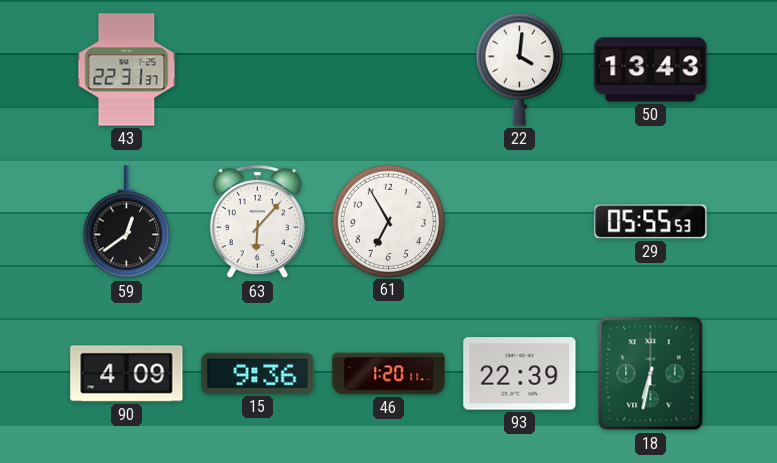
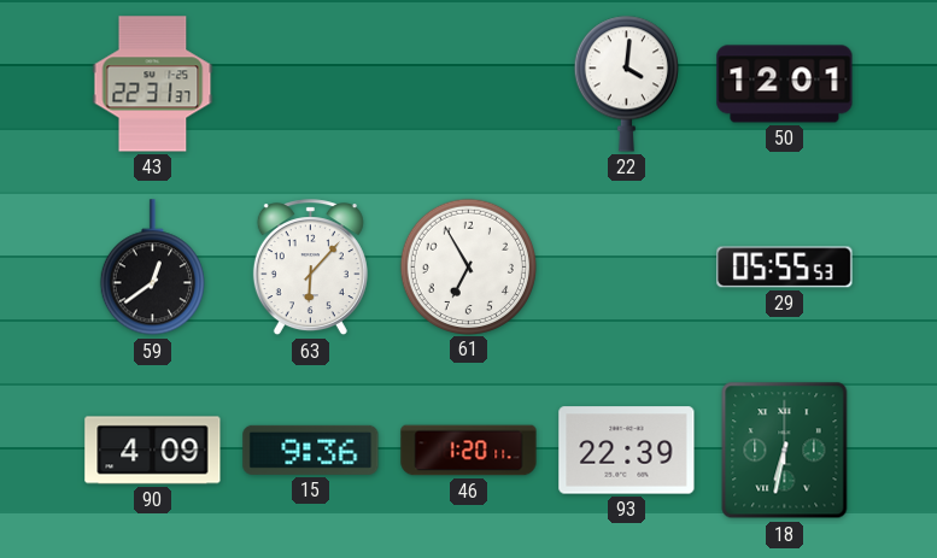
50: 13:43 -> 12:01 (785, 84)
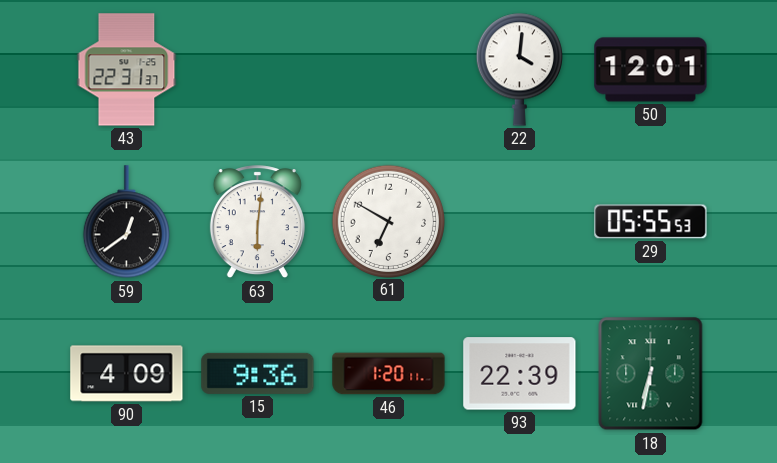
63: 6:07 -> 6:01 (257, 222)
61: 6:55 -> 6:50 (388, 221)
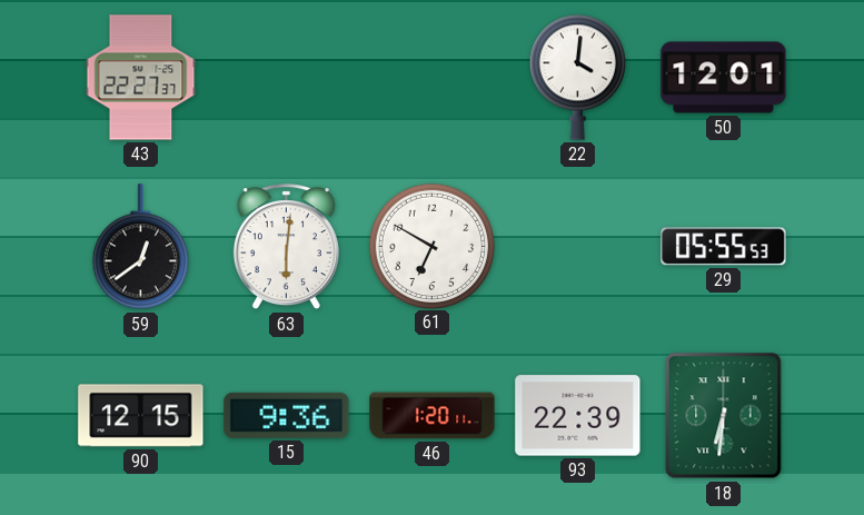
43: 22:31 -> 22:27 (141, 78)
90: 4:09 -> 12:15 (141, 416)
18: 6:32 -> 6:31 (724, 416)
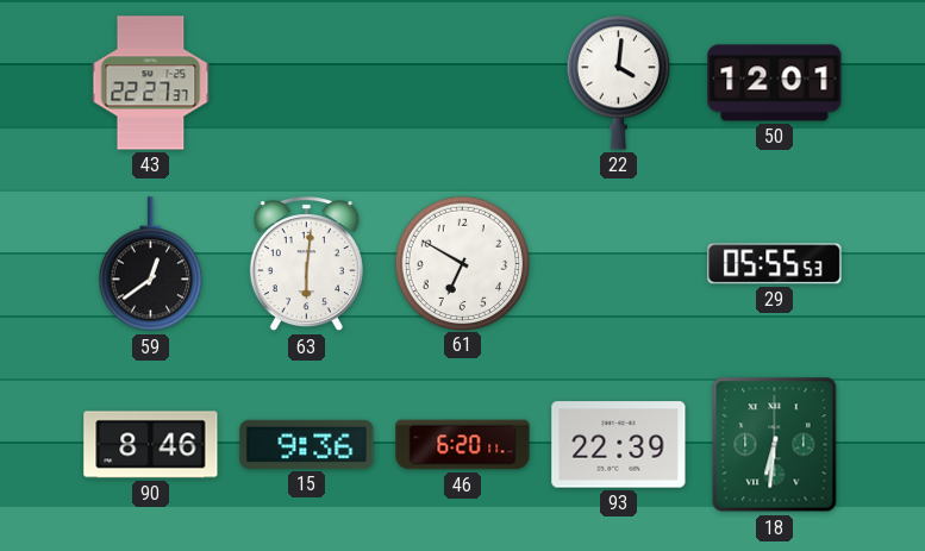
90: 12:15 -> 8:46 (151, 445)
46: 1:20 -> 6:20 (463, 445)
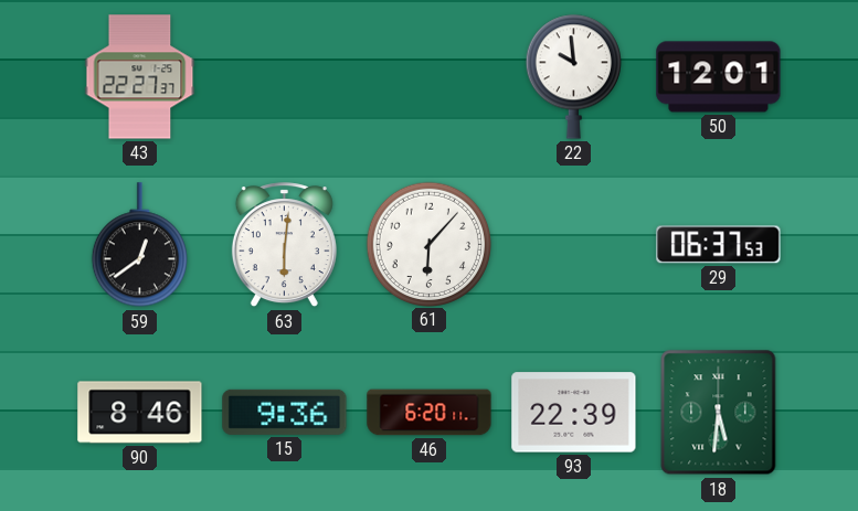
22: 4:01 -> 9:59 (573, 76)
61: 6:50 -> 6:07 (428, 244)
29: 05:55 -> 06:37 (719, 245)
18: 6:31 -> 5:31 (719, 413)
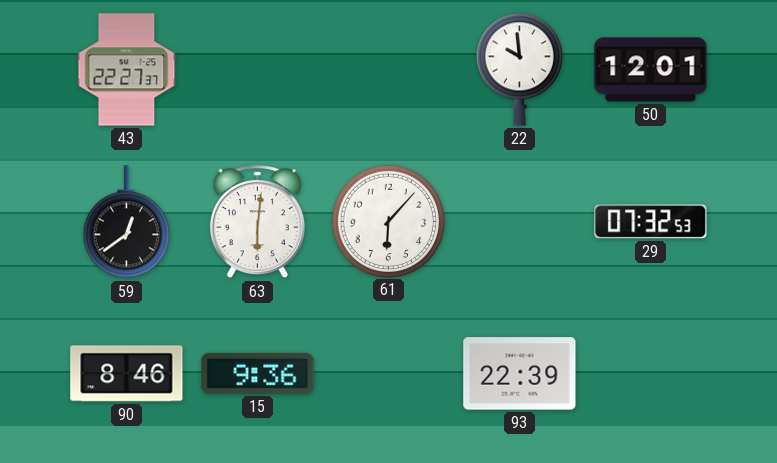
29: 06:37 -> 07:32 (651, 222)
46: 6:20 -> none (430, 413)
18: 5:31 -> none (719, 413)
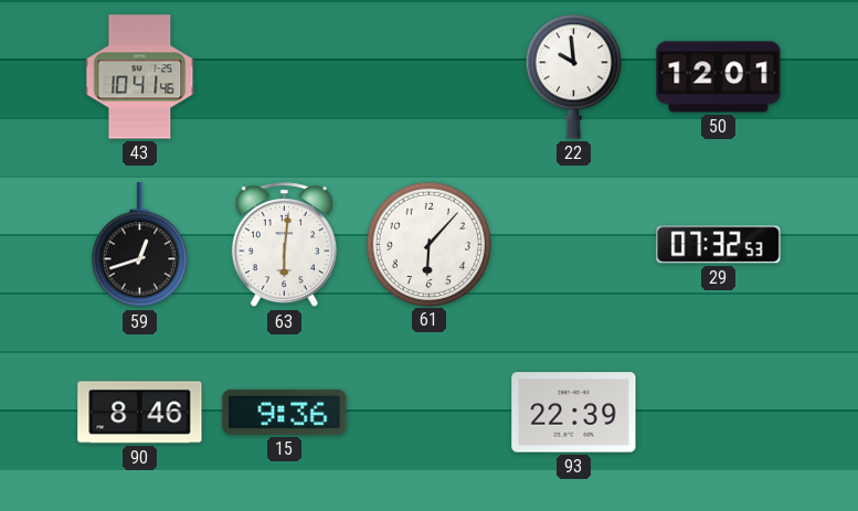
43: 22:27 -> 10:41 (140, 77)
59: 12:39 -> 12:42 (139, 245)
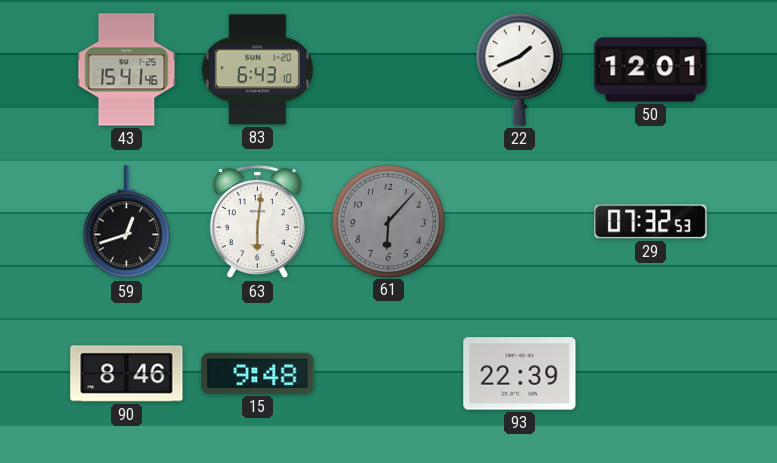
43: 10:41 -> 15:41 (127, 70)
83: none -> 6:43 (257, 70)
22: 9:59 -> 1:41 (519, 69)
61 dial: white -> grey (388, 221)
15: 9:36 -> 9:48 (258, 373)
